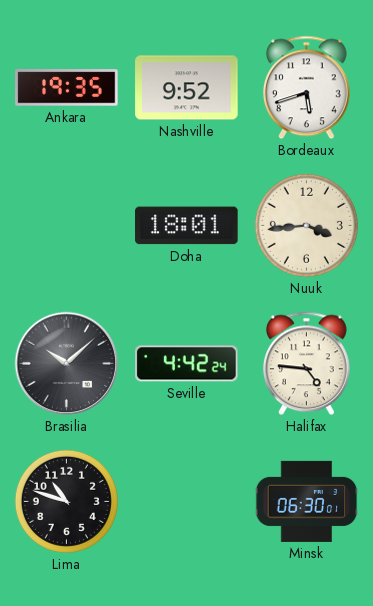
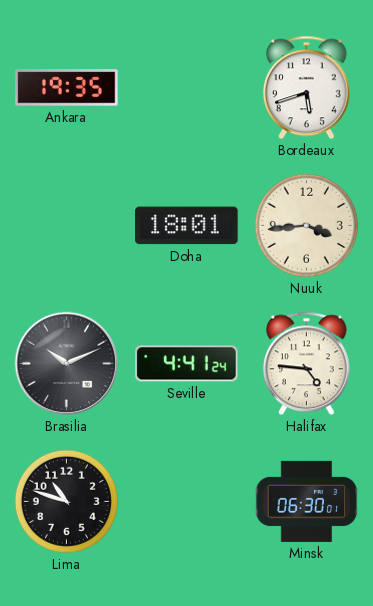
Nashville: 9:52 -> none (187, 88)
Brasilia: 10:08 -> 10:11 (67, 364)
Seville: 4:42 -> 4:41 (187, 364)
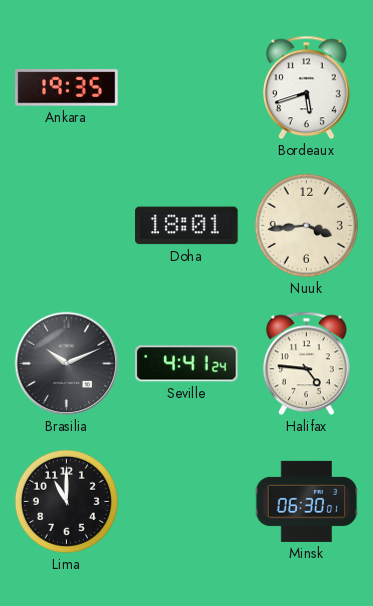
Lima: 10:48 -> 11:00 (66, 501)
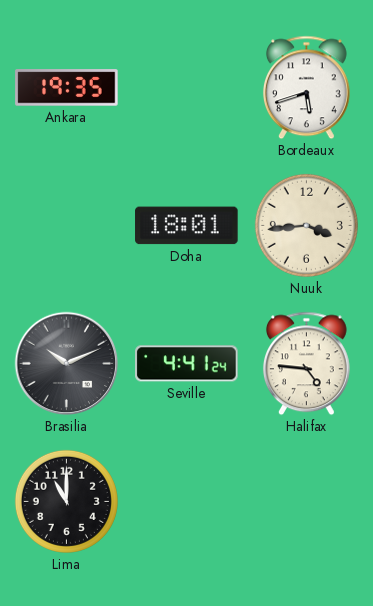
Minsk: 06:30 -> none (307, 501)
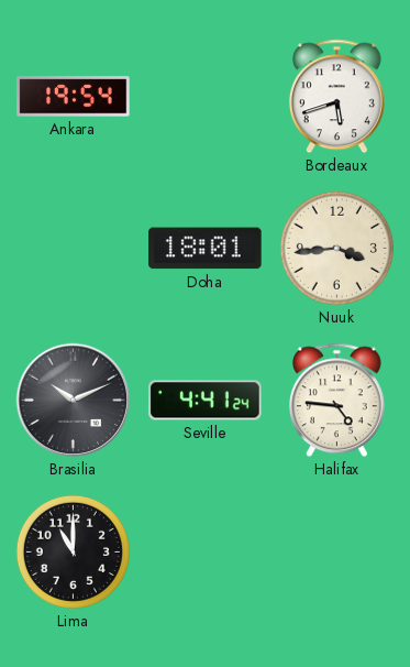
Ankara: 19:35 -> 19:54 (74, 97)
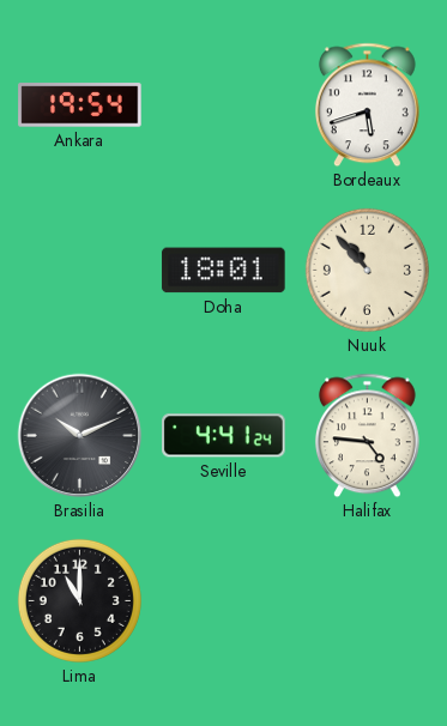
Nuuk: 3:44 -> 10:53 (367, 270)
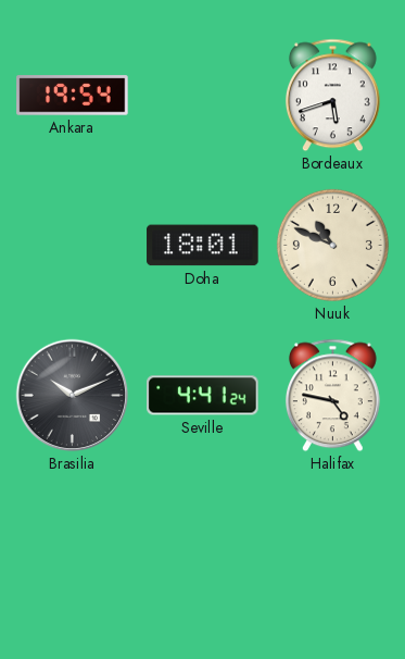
Nuuk: 10:53 -> 10:49 (332, 245)
Halifax: 4:46 -> 4:47 (332, 396)
Lima: 11:00 -> none (79, 600)
